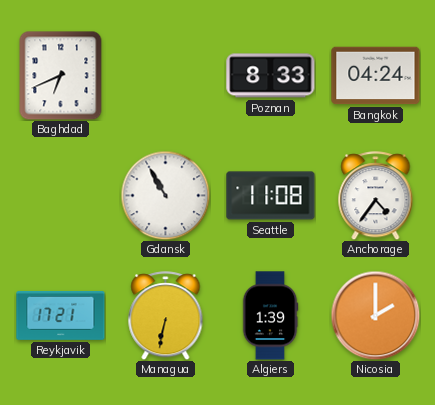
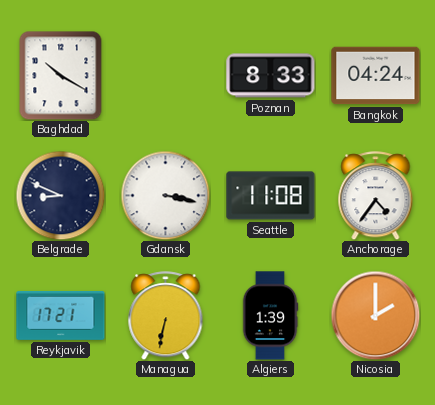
Baghdad: 6:41 -> 10:20 (61, 75)
Belgrade: none -> 8:49 (60, 195)
Gdansk: 10:55 -> 3:17 (165, 195)
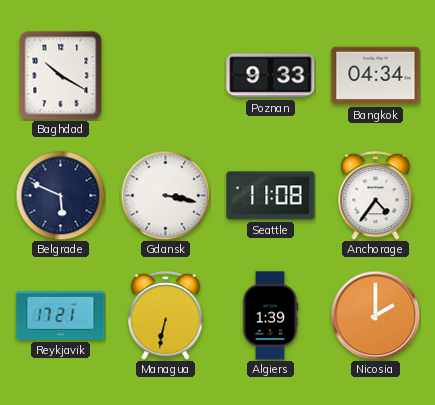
Poznan: 8:33 -> 9:33 (271, 76)
Bangkok: 04:24 -> 04:34 (376, 76)
Belgrade: 8:49 -> 5:49 (60, 195)
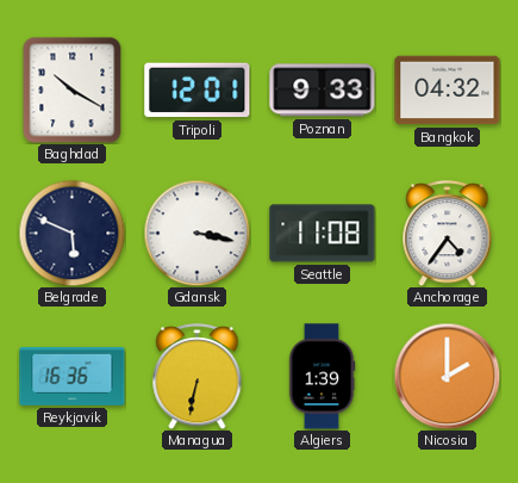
Tripoli: none -> 12:01 (198, 91)
Bangkok: 04:34 -> 04:32 (448, 91)
Reykjavik: 17:21 -> 16:36 (73, 376)
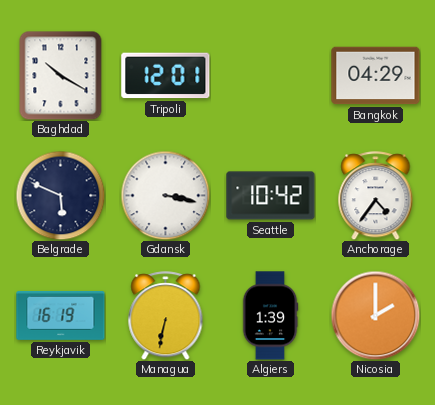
Poznan: 9:33 -> none (323, 91)
Bangkok: 04:32 -> 04:29 (376, 76)
Seattle: 11:08 -> 10:42 (271, 196)
Reykjavik: 16:36 -> 16:19 (61, 315)
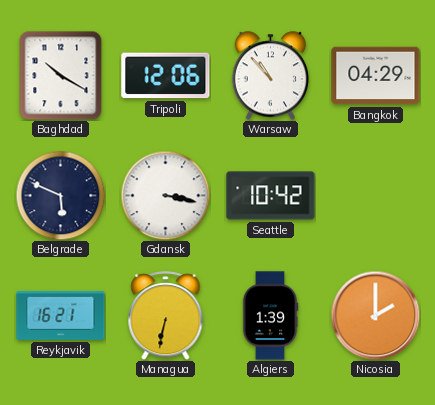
Tripoli: 12:01 -> 12:06 (166, 76)
Warsaw: none -> 10:53 (271, 76)
Anchorage: 4:36 -> none (376, 196)
Reykjavik: 16:19 -> 16:21 (61, 315)
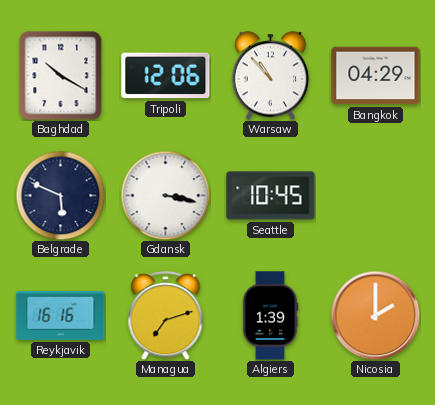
Seattle: 10:42 -> 10:45 (271, 196)
Reykjavik: 16:21 -> 16:16 (61, 315)
Managua: 6:32 -> 7:12 (166, 316)
